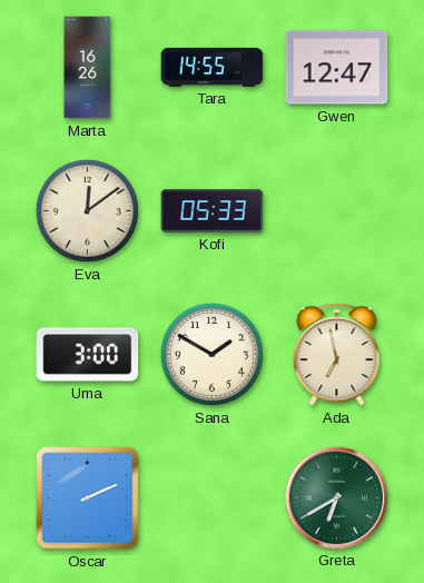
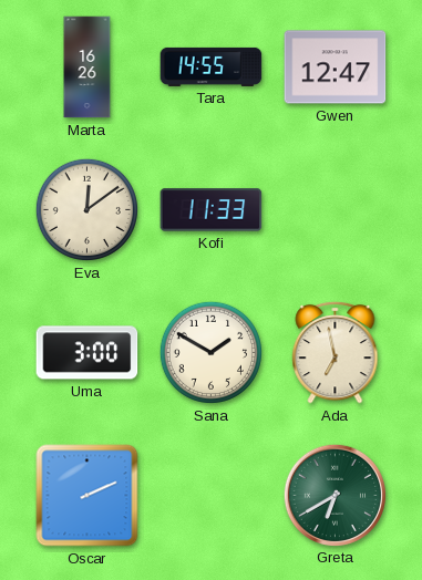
Kofi: 05:33 -> 11:33 (212, 210)
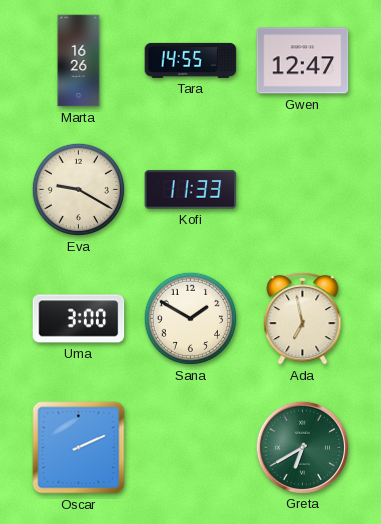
Eva: 12:09 -> 9:20 (78, 189)
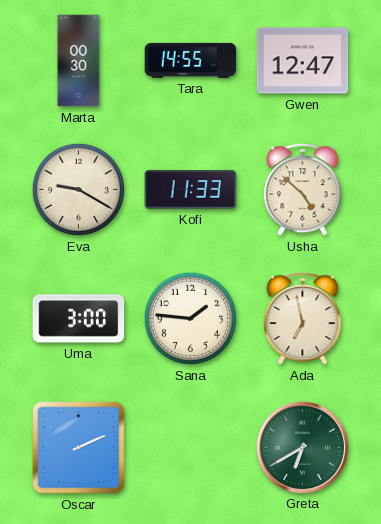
Marta: 16:26 -> 00:30 (79, 61)
Usha: none -> 4:52 (303, 189)
Sana: 1:50 -> 1:46 (190, 318)
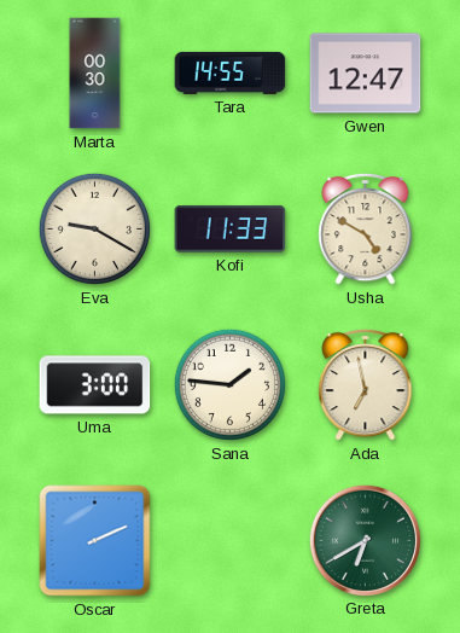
Usha: 4:52 -> 4:50 (366, 228)
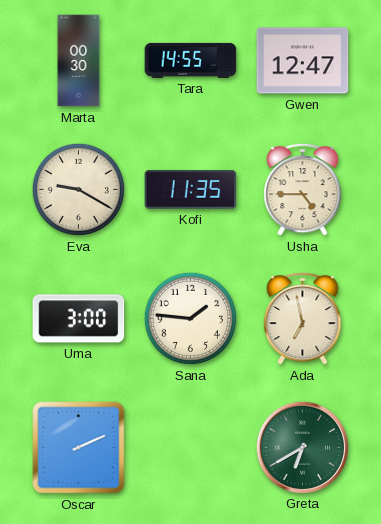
Kofi: 11:33 -> 11:35 (191, 190)
Usha: 4:50 -> 4:45 (303, 189)
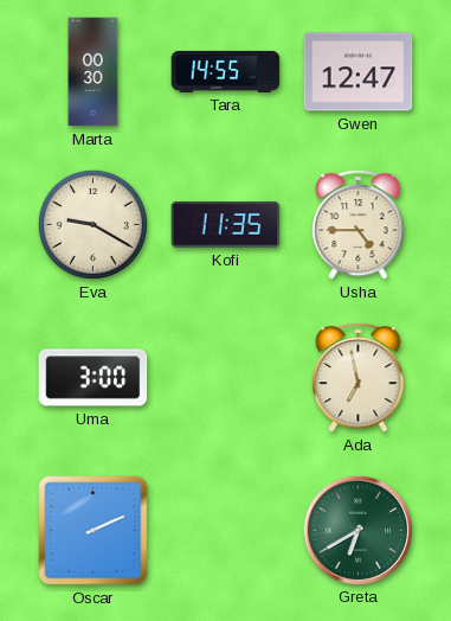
Sana: 1:46 -> none (190, 318)
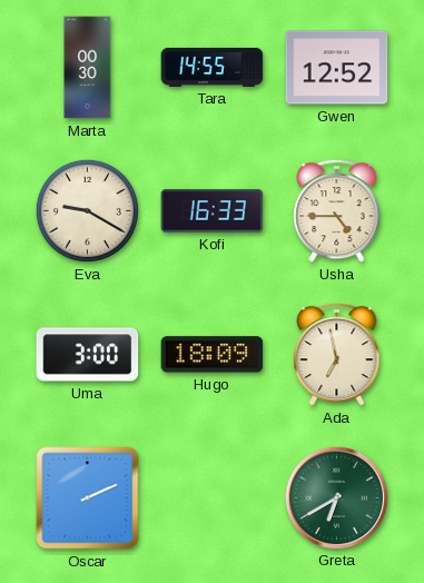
Gwen: 12:47 -> 12:52 (337, 68)
Kofi: 11:35 -> 16:33 (213, 211)
Hugo: none -> 18:09 (213, 355)
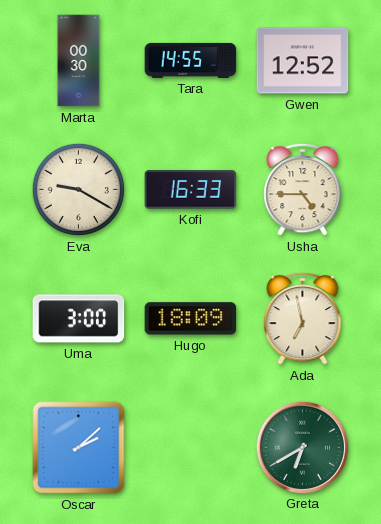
Oscar: 2:11 -> 2:08 (79, 448)
